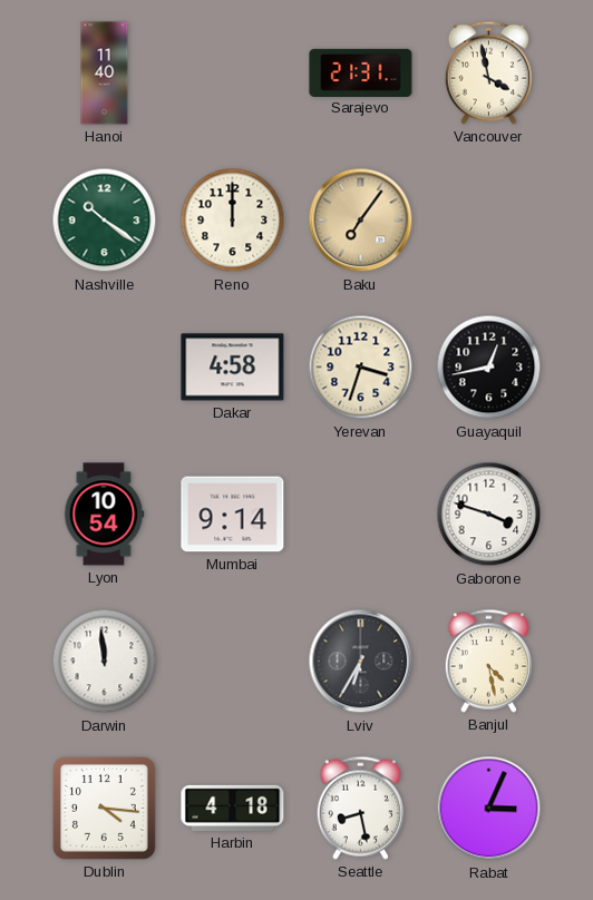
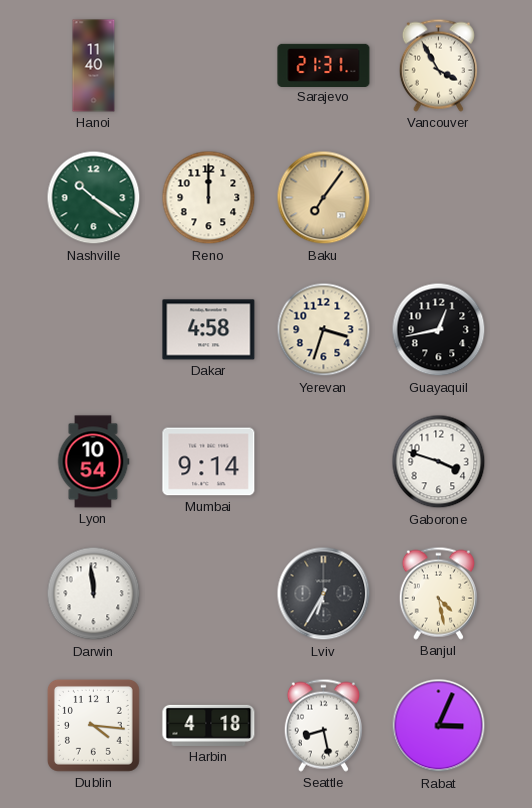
Vancouver: 3:58 -> 3:55 (438, 65)
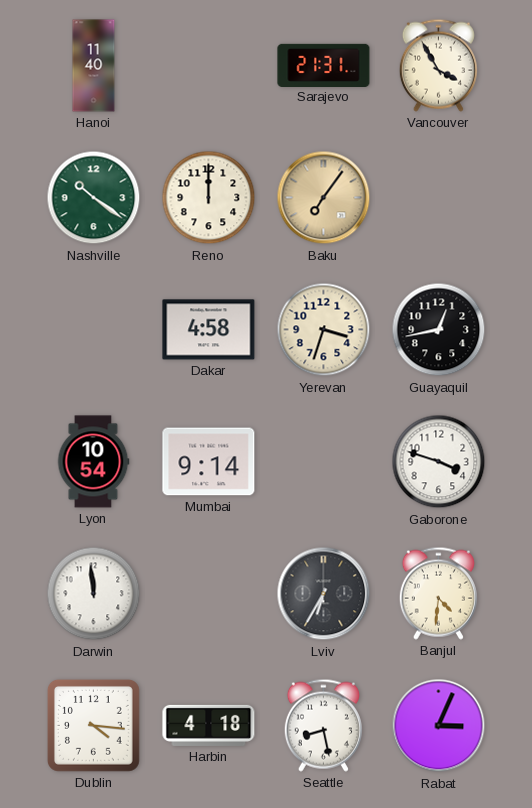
Banjul: 4:28 -> 4:31 (438, 593)
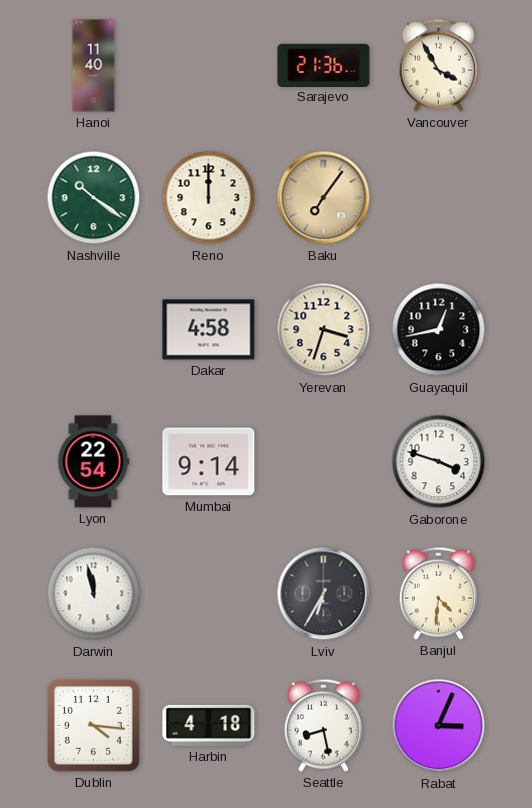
Sarajevo: 21:31 -> 21:36 (324, 65)
Lyon: 10:54 -> 22:54 (93, 462)
Darwin: 11:59 -> 11:58 (94, 594)
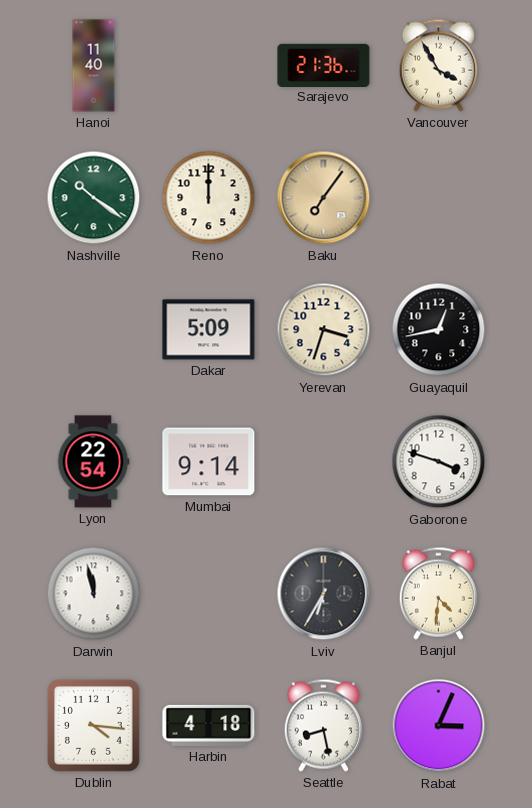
Dakar: 4:58 -> 5:09 (209, 330)
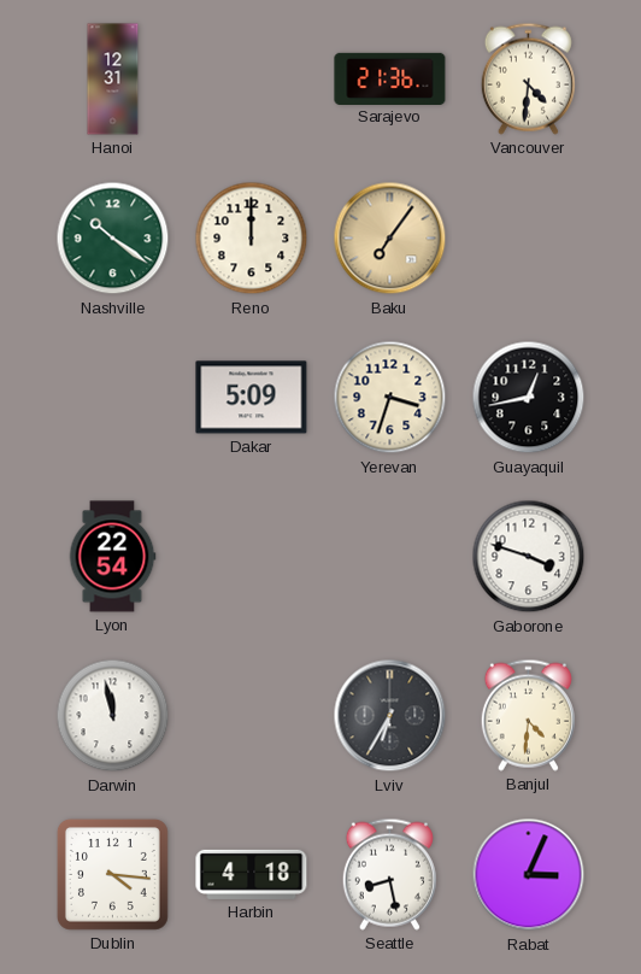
Hanoi: 11:40 -> 12:31 (113, 80)
Vancouver: 3:55 -> 4:31 (528, 78)
Mumbai: 9:14 -> none (209, 462)
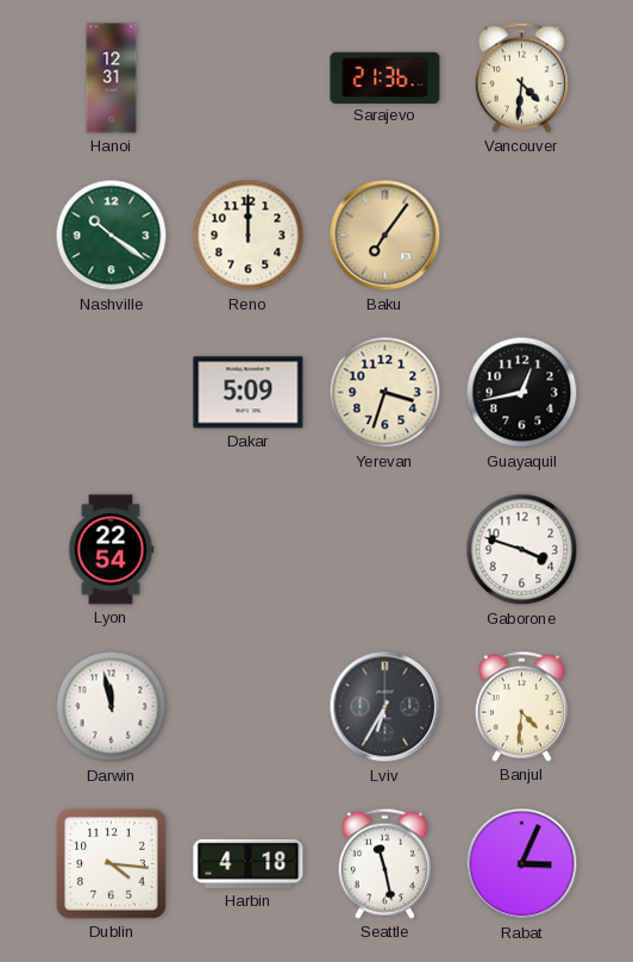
Seattle: 8:28 -> 11:28 (384, 863)
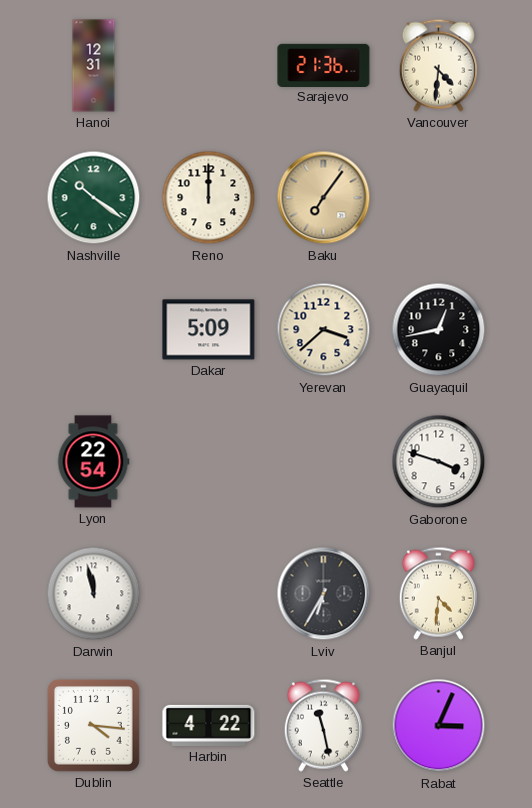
Yerevan: 3:33 -> 3:38 (324, 330)
Harbin: 4:18 -> 4:22 (209, 725)
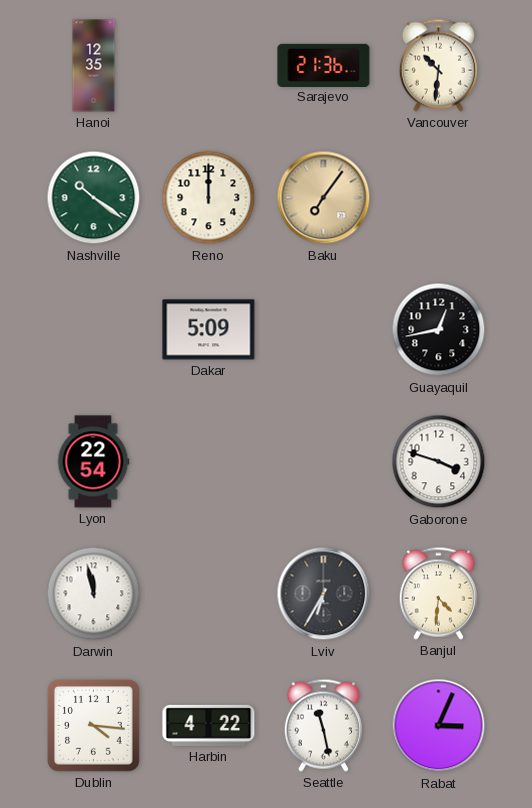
Hanoi: 12:31 -> 12:35 (94, 66)
Vancouver: 4:31 -> 10:31 (438, 65)
Yerevan: 3:38 -> none (324, 330)
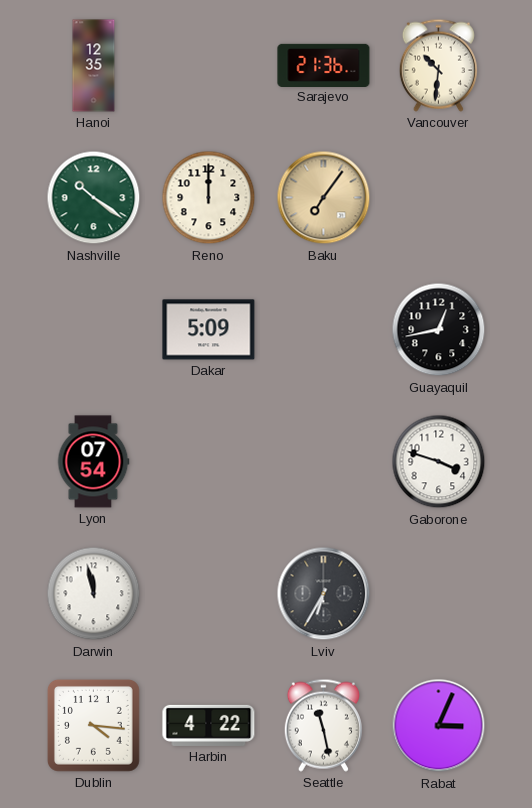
Lyon: 22:54 -> 07:54 (93, 462)
Banjul: 4:31 -> none (438, 593)
